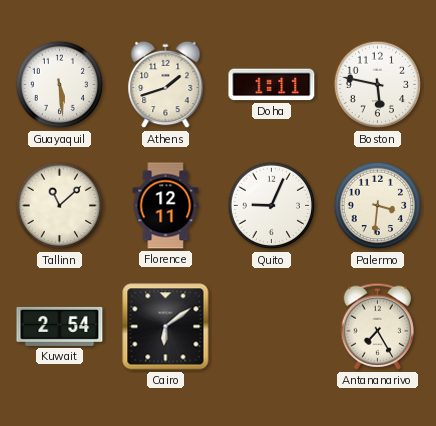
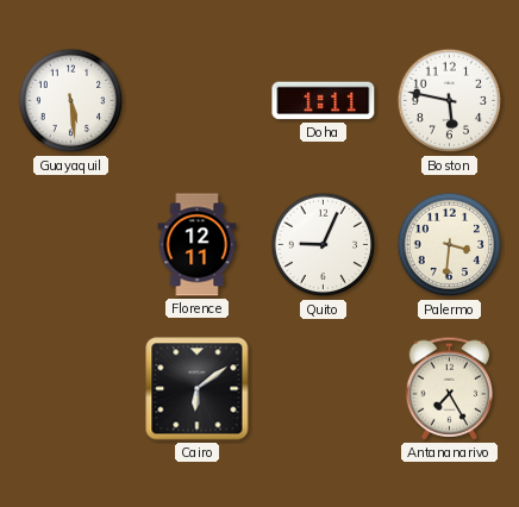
Athens: 1:42 -> none (166, 85)
Tallinn: 11:08 -> none (60, 206)
Kuwait: 2:54 -> none (60, 326)
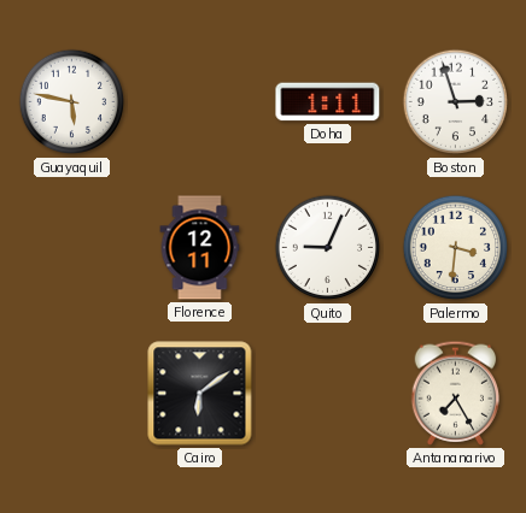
Guayaquil: 5:29 -> 5:47 (72, 102)
Boston: 5:47 -> 2:57 (456, 102)
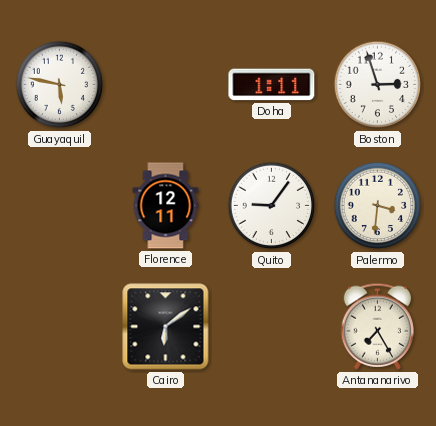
Quito: 9:04 -> 9:06 (272, 206)
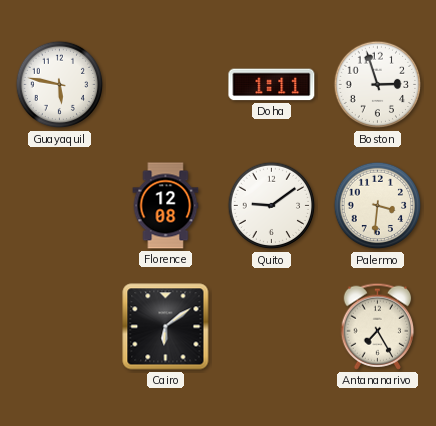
Florence: 12:11 -> 12:08 (166, 206)
Quito: 9:06 -> 9:09 (272, 206)
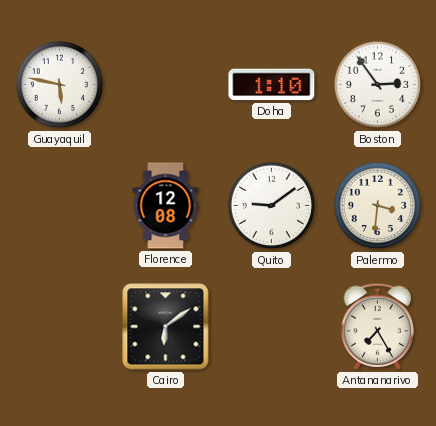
Doha: 1:11 -> 1:10 (272, 85)
Boston: 2:57 -> 2:54 (378, 85)
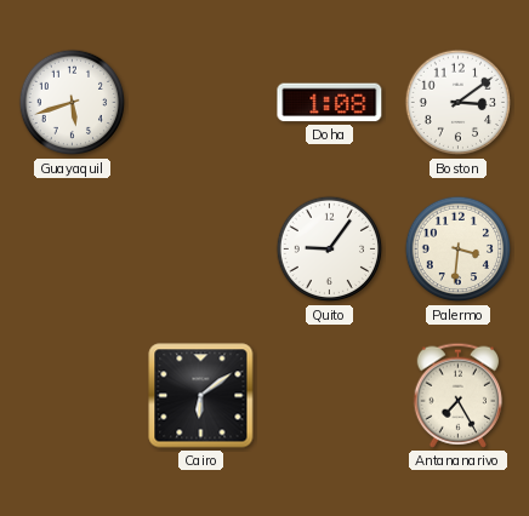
Guayaquil: 5:47 -> 5:42 (73, 103)
Doha: 1:10 -> 1:08 (330, 103)
Boston: 2:54 -> 3:09 (459, 103)
Florence: 12:08 -> none (166, 206)
Quito: 9:09 -> 9:06 (330, 250)
